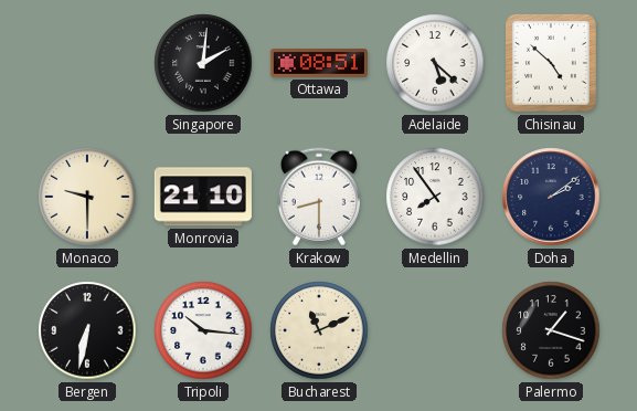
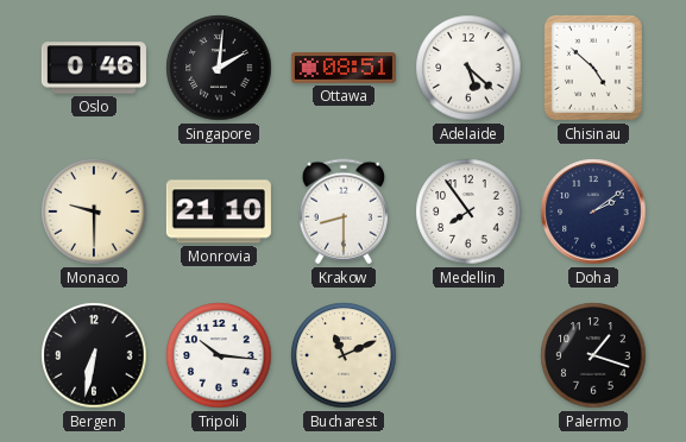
Oslo: none -> 0:46 (94, 68)
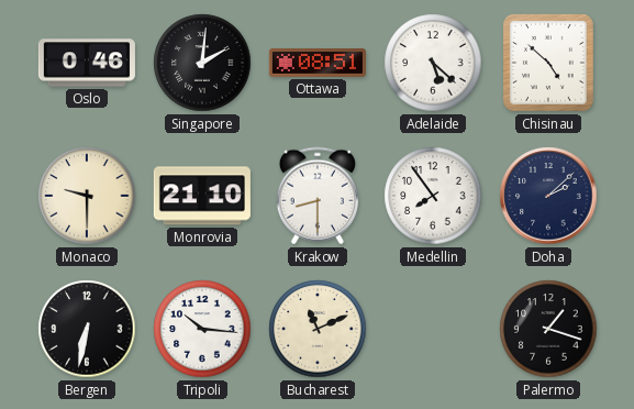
Doha: 2:09 -> 2:08 (548, 196)
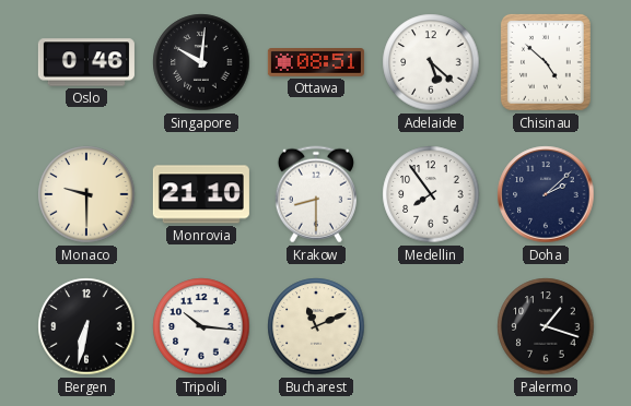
Singapore: 2:01 -> 10:01 (201, 62)
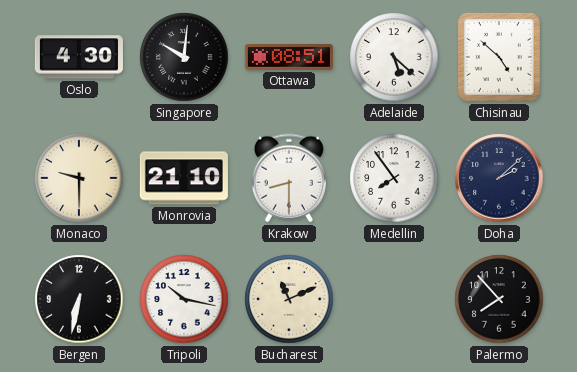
Oslo: 0:46 -> 4:30 (79, 57)
Tripoli: 10:16 -> 10:17 (184, 299)
Palermo: 1:18 -> 7:53 (499, 299)
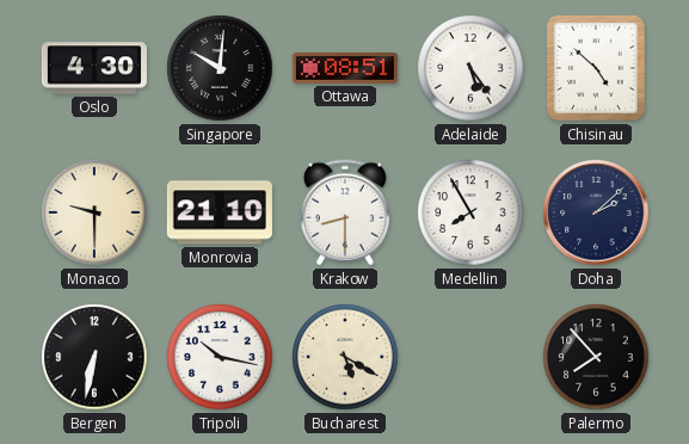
Adelaide: 5:22 -> 5:24 (470, 68)
Medellin: 7:54 -> 7:55 (470, 212)
Bucharest: 11:11 -> 5:20 (345, 357)
